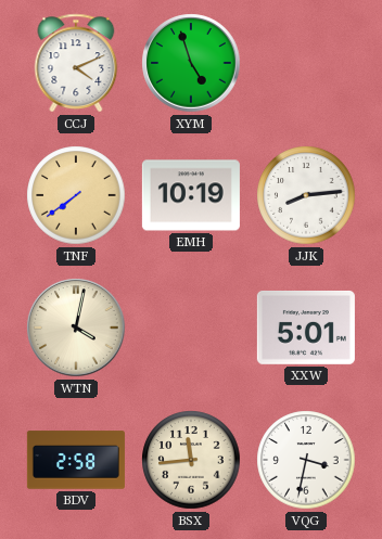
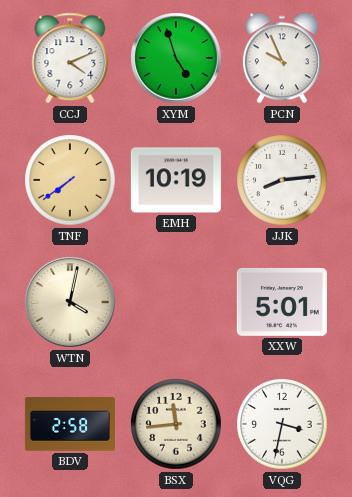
PCN: none -> 9:56 (282, 58)
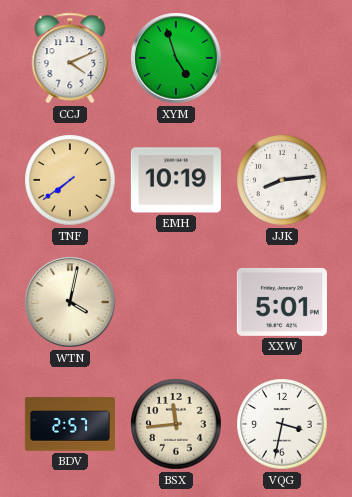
PCN: 9:56 -> none (282, 58)
BDV: 2:58 -> 2:57 (70, 424)
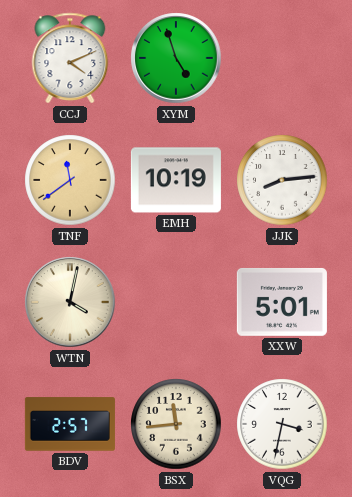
TNF: 7:39 -> 11:39 (70, 180)
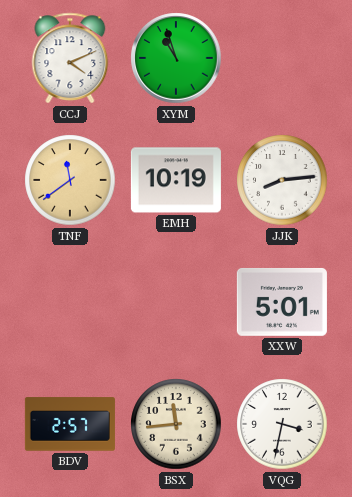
XYM: 4:57 -> 10:57 (176, 58)
WTN: 4:02 -> none (70, 302)
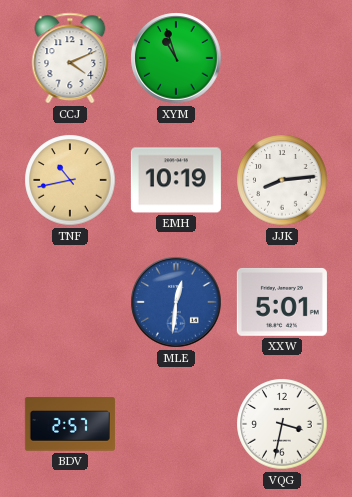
TNF: 11:39 -> 10:43 (70, 180)
MLE: none -> 12:31 (176, 302)
BSX: 11:44 -> none (176, 424)
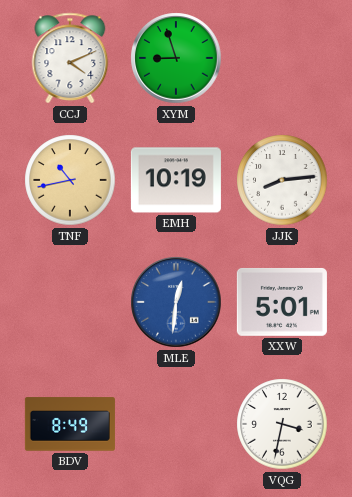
XYM: 10:57 -> 8:57 (176, 58)
BDV: 2:57 -> 8:49 (70, 424)
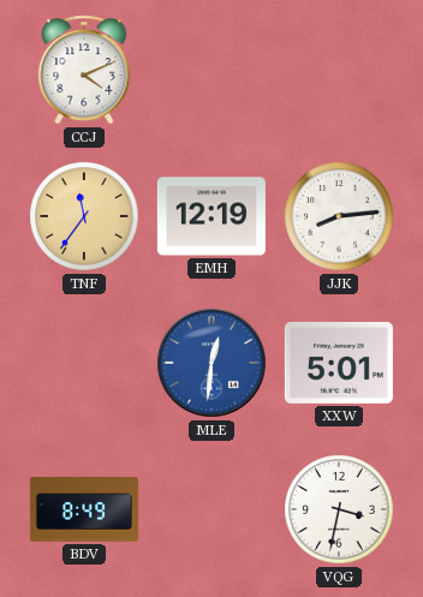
XYM: 8:57 -> none (176, 58)
TNF: 10:43 -> 11:36 (84, 216)
EMH: 10:19 -> 12:19 (211, 216)
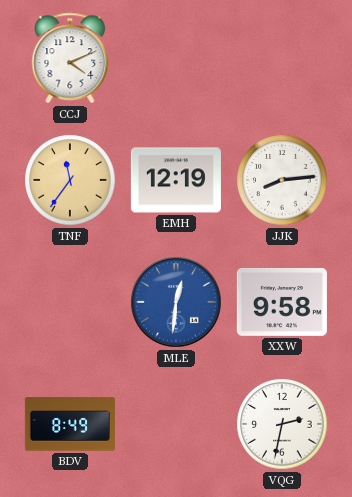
XXW: 5:01 -> 9:58 (282, 302)
VQG: 3:32 -> 2:32 (282, 424)
